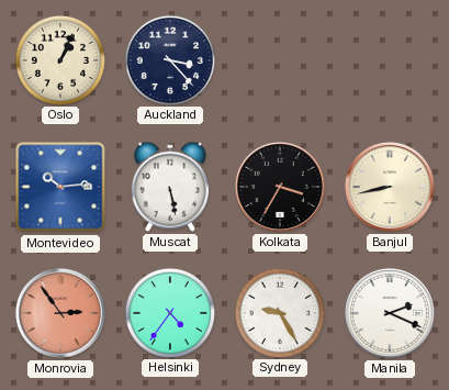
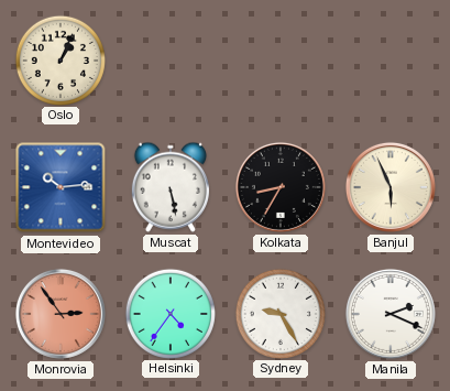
Auckland: 3:23 -> none (169, 59)
Kolkata: 3:35 -> 8:35 (281, 187)
Banjul: 8:43 -> 5:56 (391, 187)
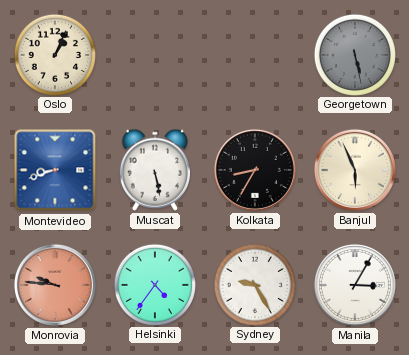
Georgetown: none -> 5:28 (354, 54)
Montevideo: 10:14 -> 8:42 (55, 170)
Monrovia: 2:54 -> 9:46 (55, 285)
Manila: 2:19 -> 3:05 (355, 285)
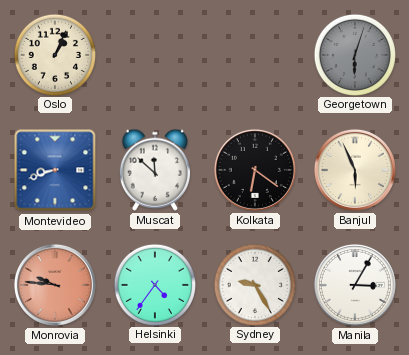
Georgetown: 5:28 -> 6:03 (354, 54)
Muscat: 5:28 -> 11:52 (155, 170)
Kolkata: 8:35 -> 6:21 (255, 170)
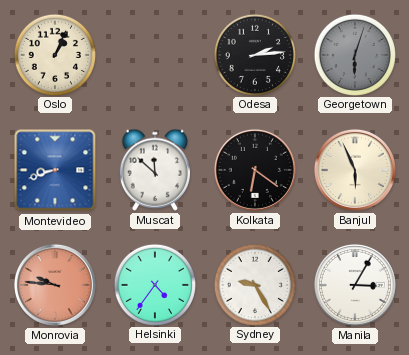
Odesa: none -> 2:14 (254, 54)
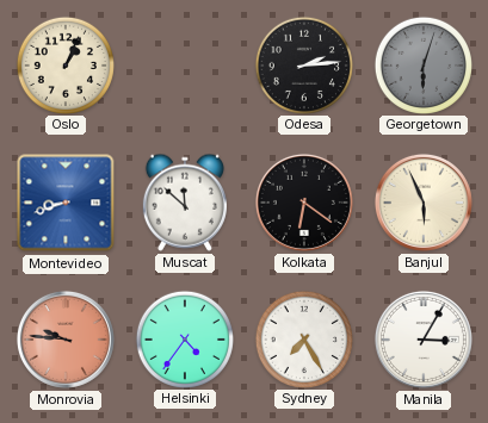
Sydney: 9:25 -> 7:25 (303, 338)
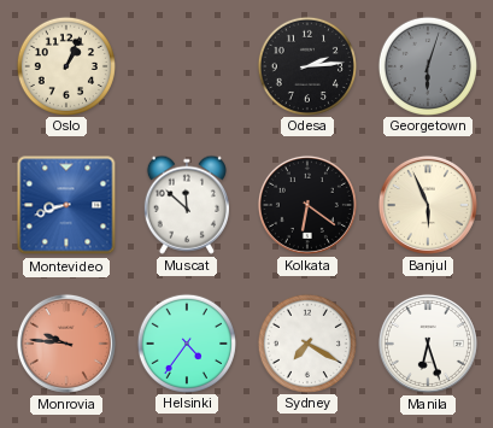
Sydney: 7:25 -> 7:20 (306, 342)
Manila: 3:05 -> 6:27 (428, 344)
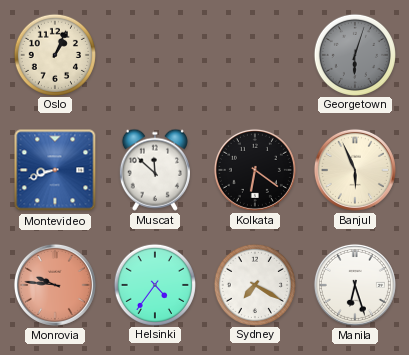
Odesa: 2:14 -> none (306, 65)
